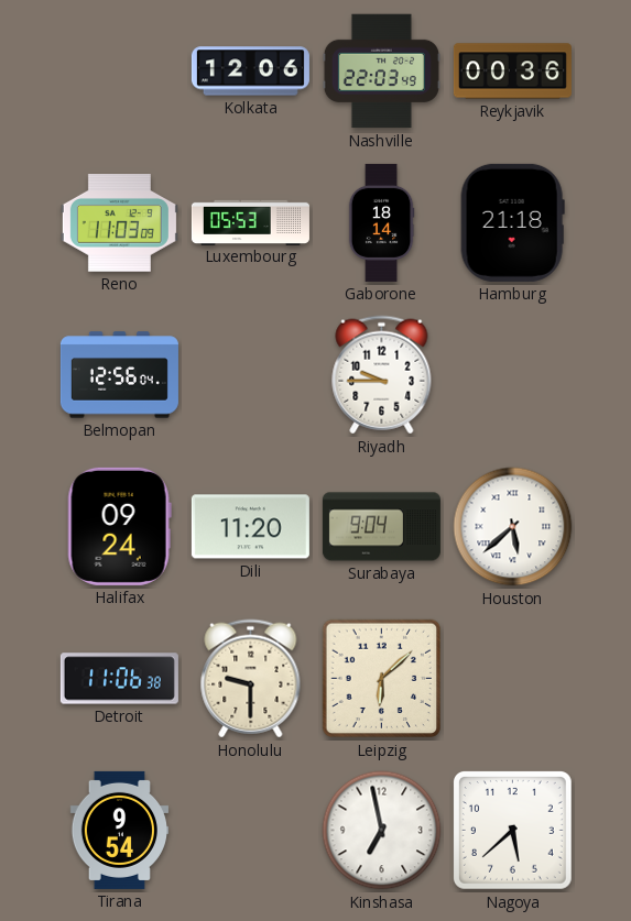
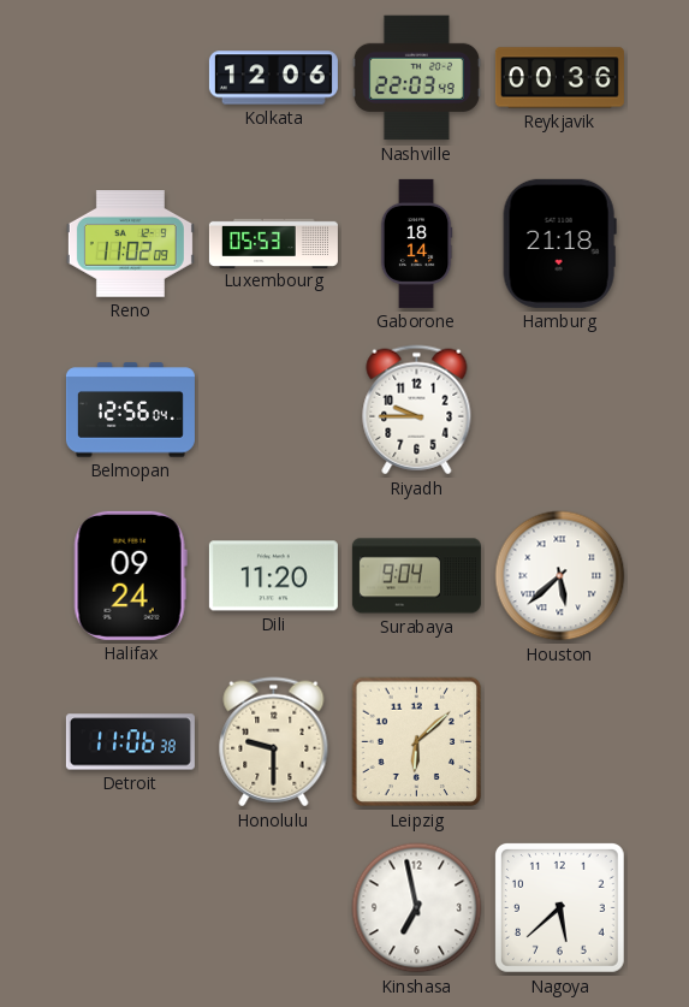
Reno: 11:03 -> 11:02 (130, 244)
Tirana: 9:54 -> none (119, 830)
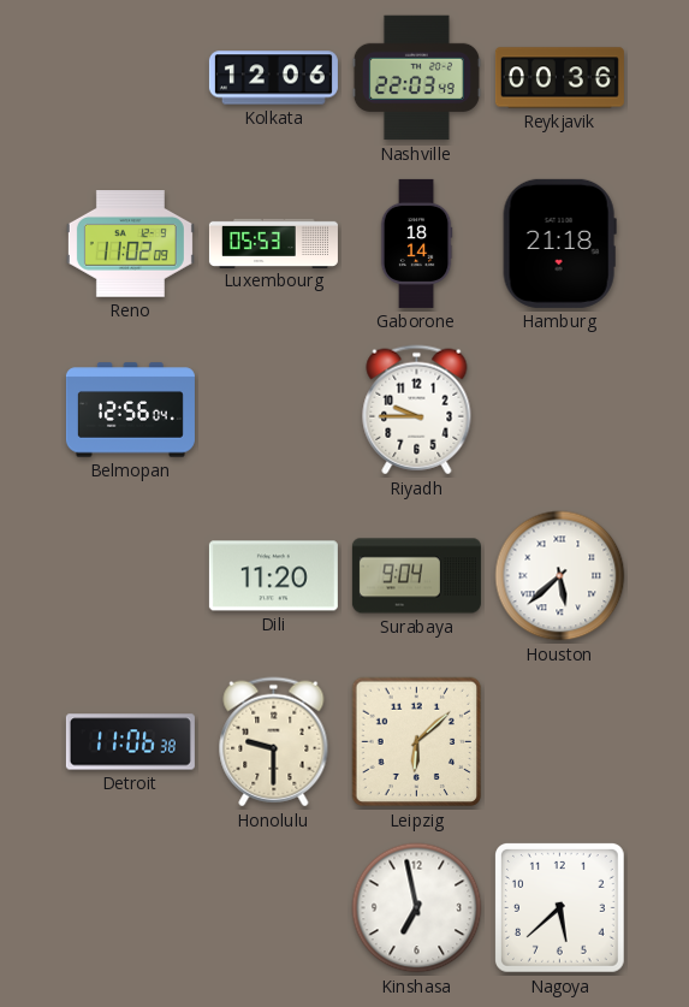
Halifax: 09:24 -> none (130, 575)
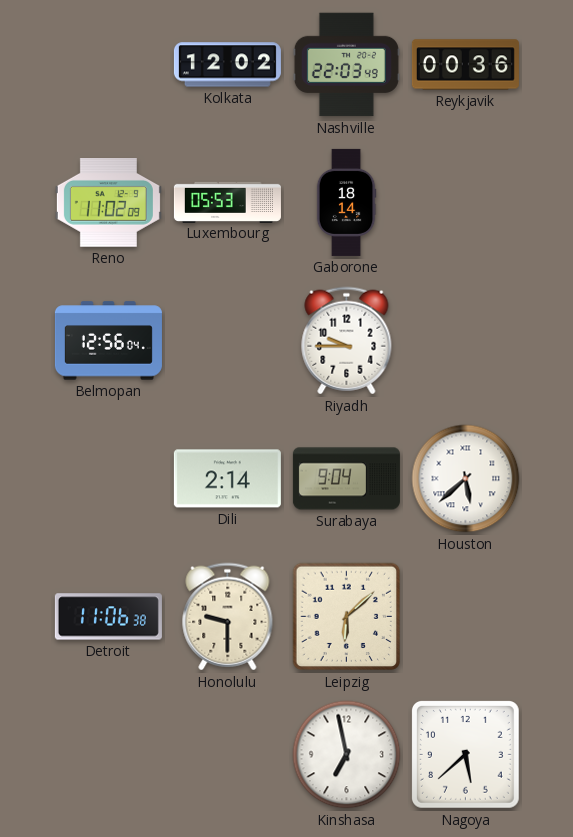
Kolkata: 12:06 -> 12:02 (227, 65)
Hamburg: 21:18 -> none (559, 243)
Dili: 11:20 -> 2:14 (227, 479)
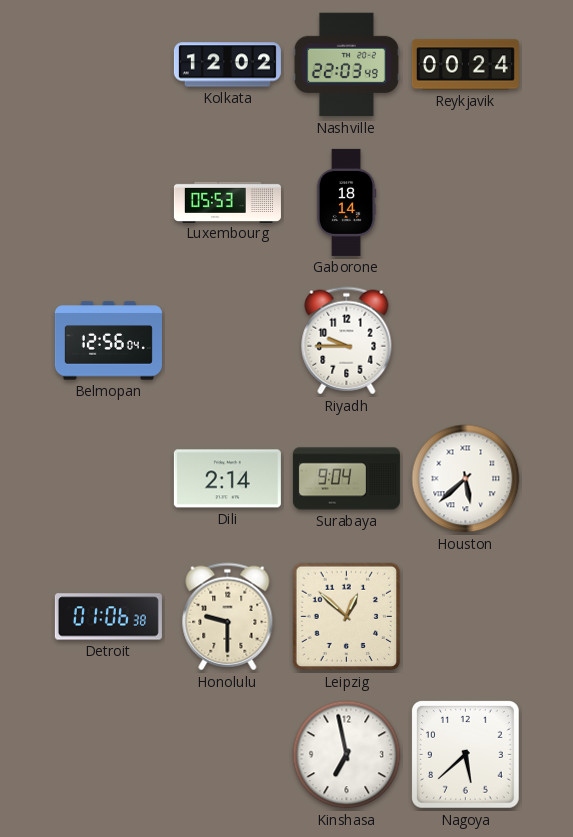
Reykjavik: 00:36 -> 00:24 (465, 65)
Reno: 11:02 -> none (108, 203)
Detroit: 11:06 -> 01:06 (108, 617)
Leipzig: 6:08 -> 12:52 (347, 617)
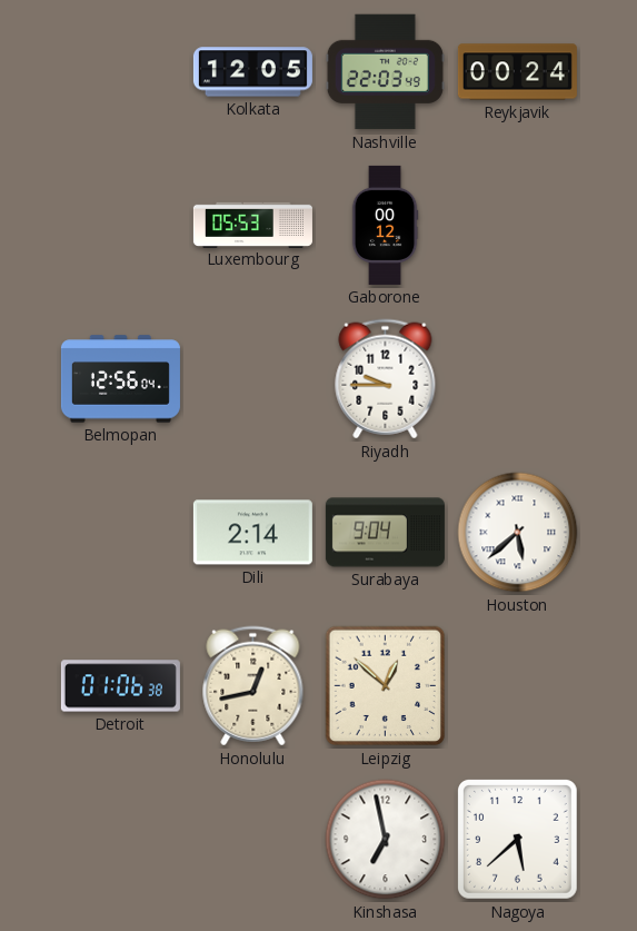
Kolkata: 12:02 -> 12:05 (252, 72)
Gaborone: 18:14 -> 00:12 (385, 225)
Honolulu: 9:30 -> 12:43 (253, 686)
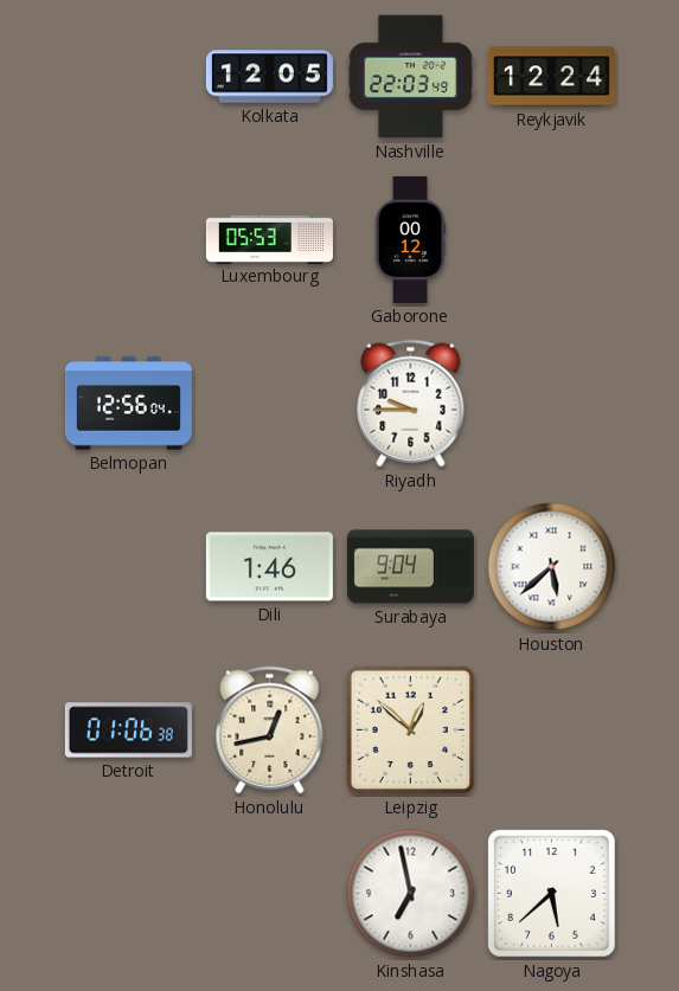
Reykjavik: 00:24 -> 12:24 (551, 77)
Dili: 2:14 -> 1:46 (269, 567)
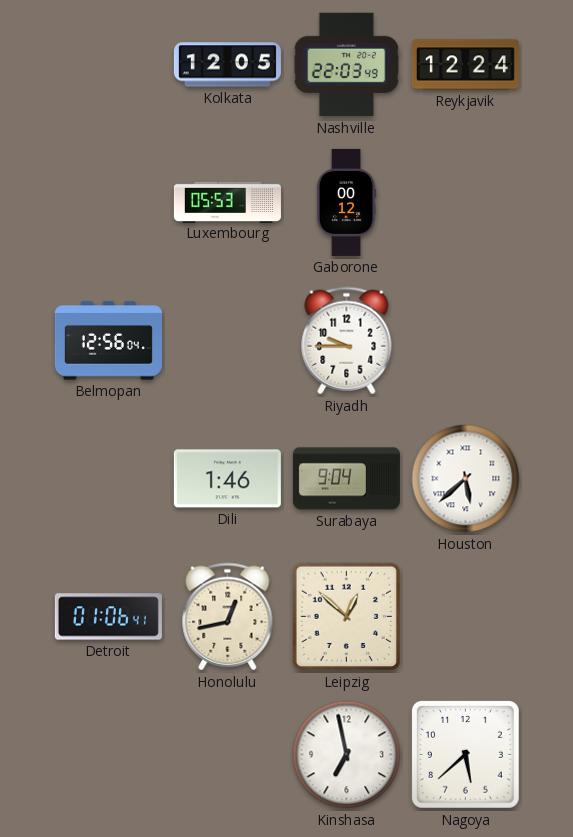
Detroit: 01:06:38 -> 01:06:41 (108, 617)
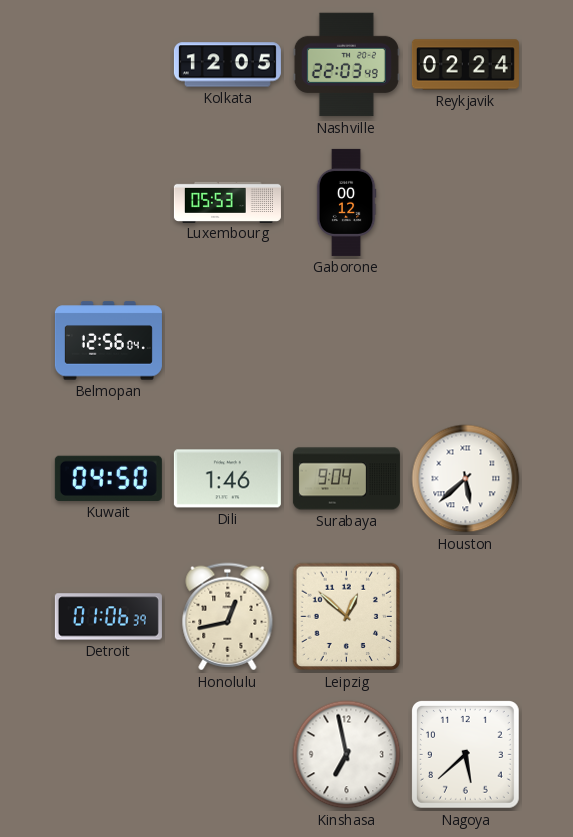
Reykjavik: 12:24 -> 02:24 (465, 65)
Riyadh: 9:45 -> none (347, 341)
Kuwait: none -> 04:50 (108, 478)
Detroit: 01:06:41 -> 01:06:39 (108, 617)
